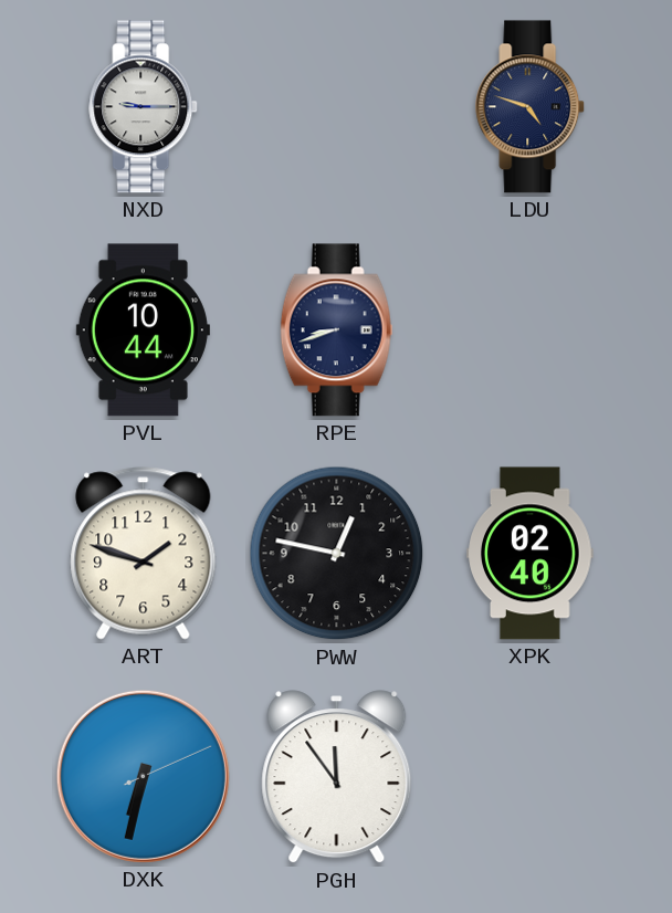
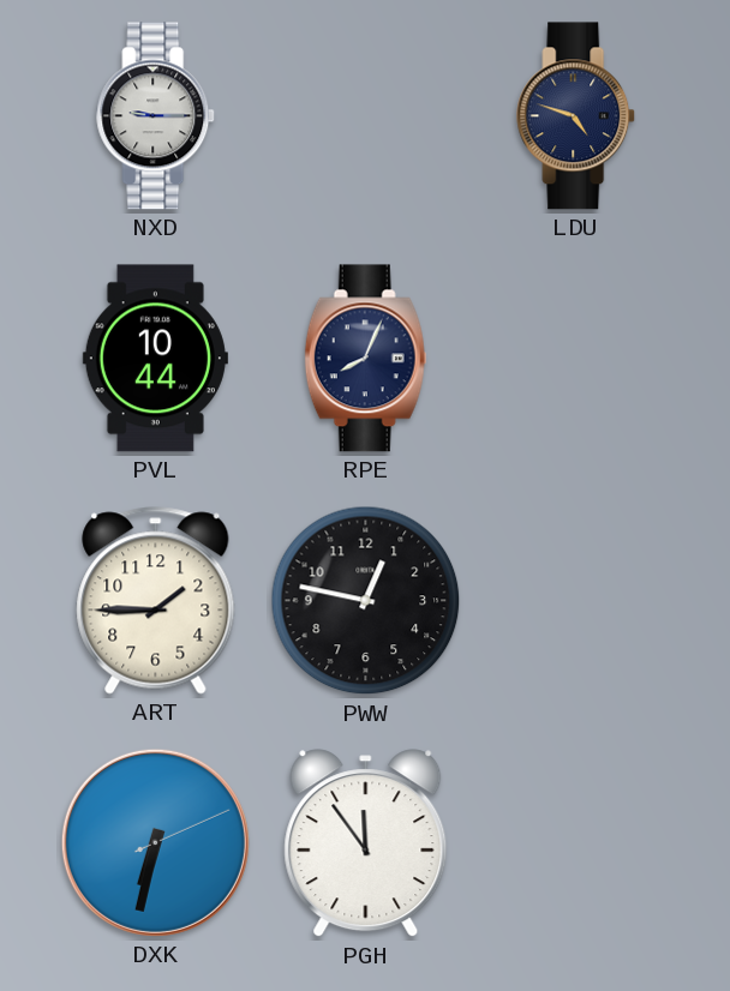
RPE: 8:42 -> 8:04 (366, 359)
ART: 1:48 -> 1:45 (156, 601)
XPK: 02:40 -> none (531, 554)
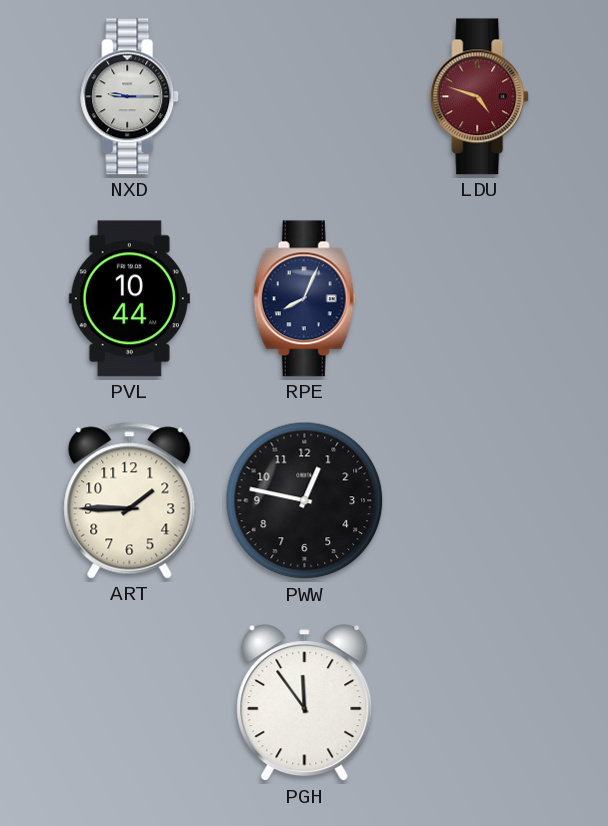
LDU dial: navy -> burgundy (480, 97)
DXK: 6:32 -> none (155, 842)
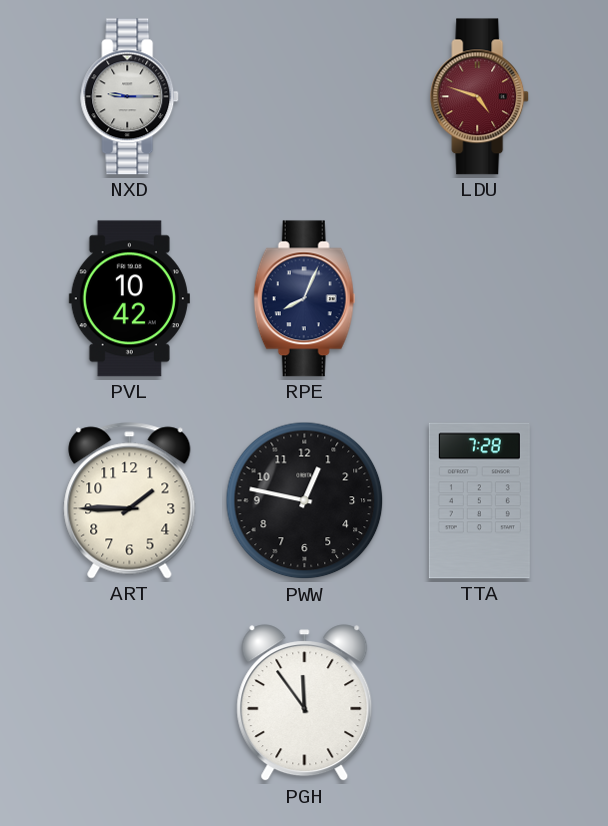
PVL: 10:44 -> 10:42 (129, 299)
TTA: none -> 7:28 (479, 501)
